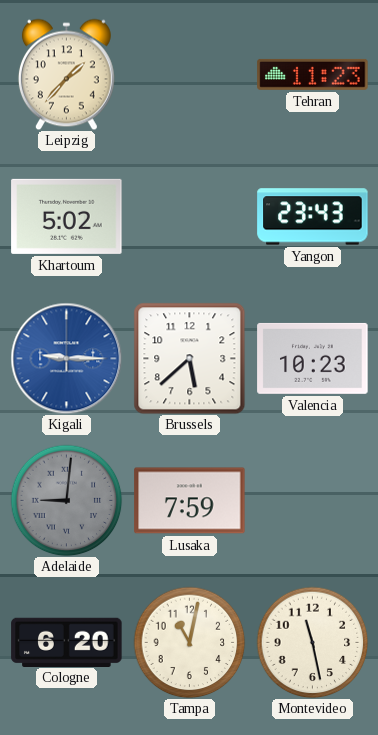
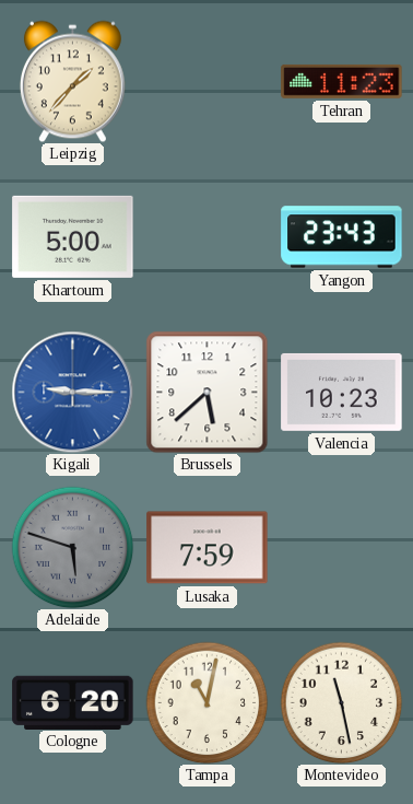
Khartoum: 5:02 -> 5:00 (73, 236)
Adelaide: 9:01 -> 5:48 (72, 547)
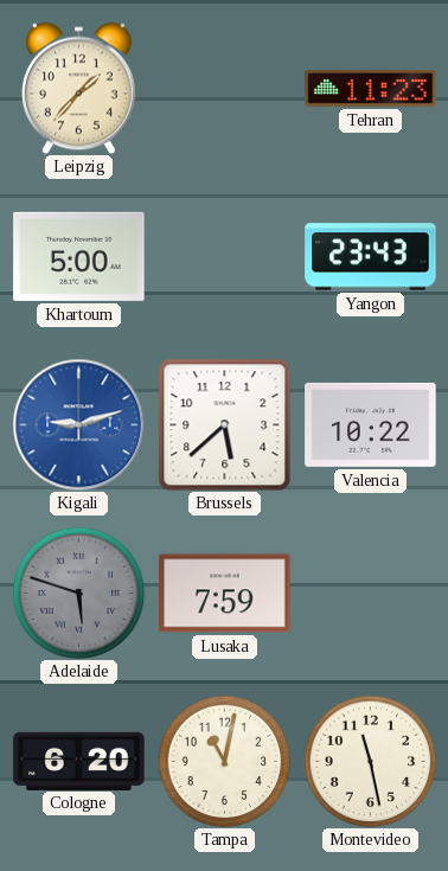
Kigali: 9:15 -> 9:12 (78, 424)
Valencia: 10:23 -> 10:22 (371, 424)
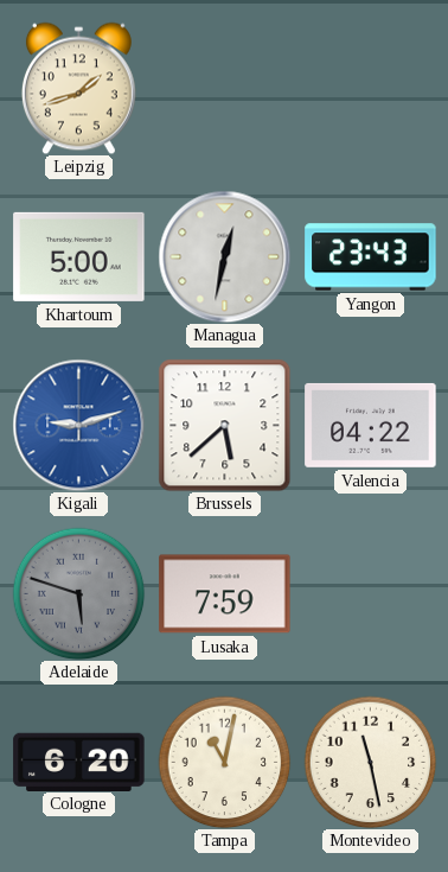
Leipzig: 1:37 -> 1:42 (78, 88)
Tehran: 11:23 -> none (371, 88)
Managua: none -> 12:32 (224, 256)
Valencia: 10:22 -> 04:22 (371, 425)
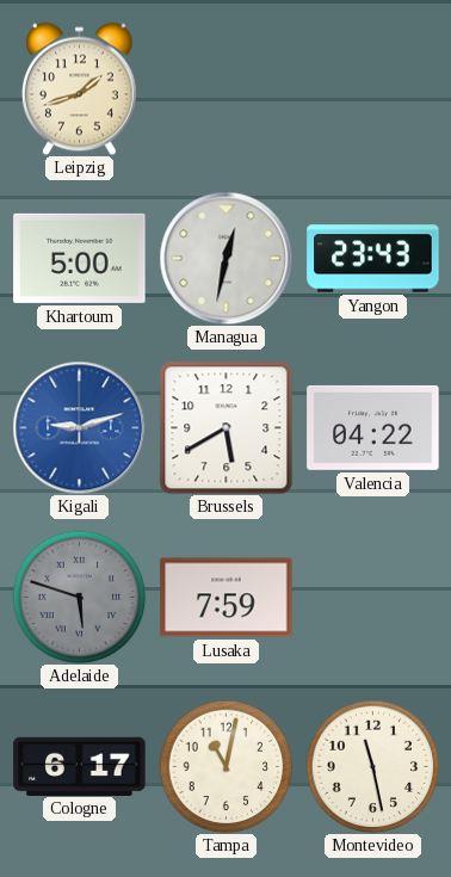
Brussels: 5:38 -> 5:40 (225, 427)
Cologne: 6:20 -> 6:17 (80, 766)
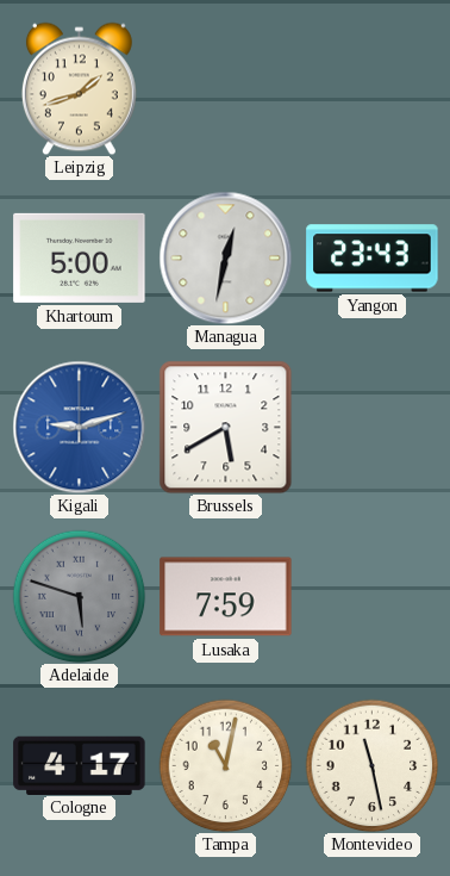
Valencia: 04:22 -> none (373, 427)
Cologne: 6:17 -> 4:17 (80, 765)
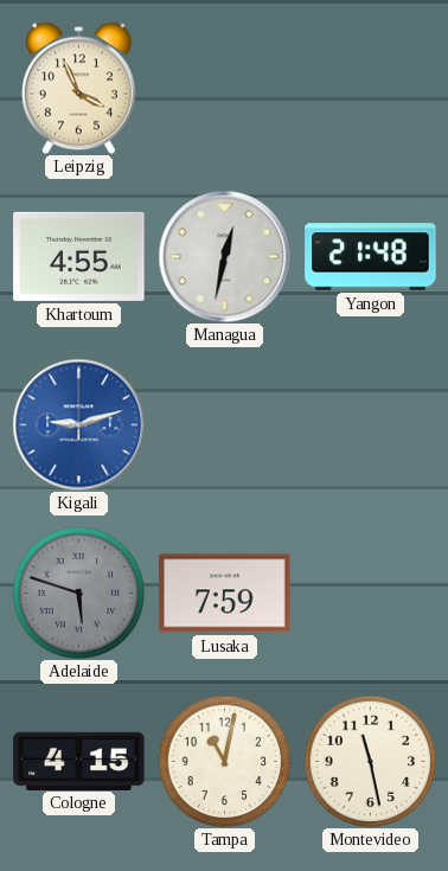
Leipzig: 1:42 -> 3:56 (78, 88)
Khartoum: 5:00 -> 4:55 (79, 256)
Yangon: 23:43 -> 21:48 (371, 257)
Brussels: 5:40 -> none (225, 427)
Cologne: 4:17 -> 4:15 (79, 761)
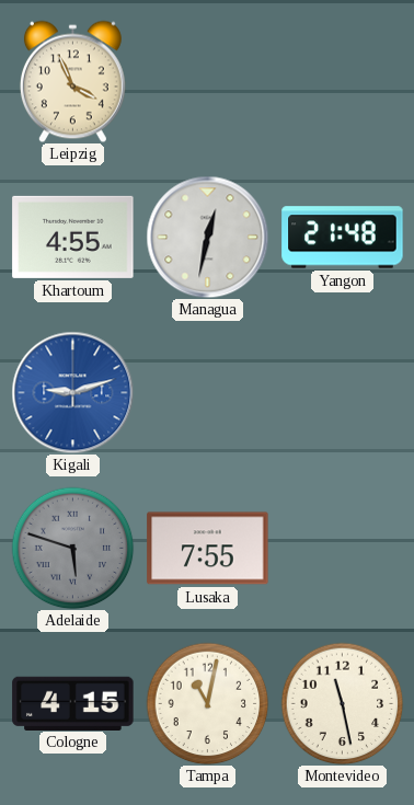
Lusaka: 7:59 -> 7:55 (208, 549)
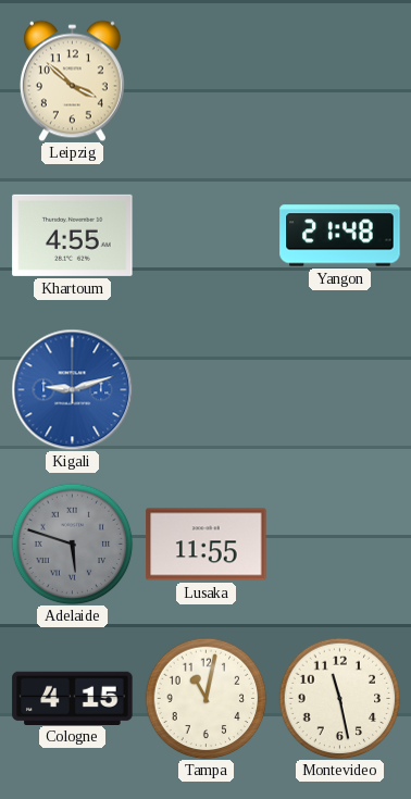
Leipzig: 3:56 -> 3:52 (72, 80)
Managua: 12:32 -> none (207, 237)
Lusaka: 7:55 -> 11:55 (207, 545)
